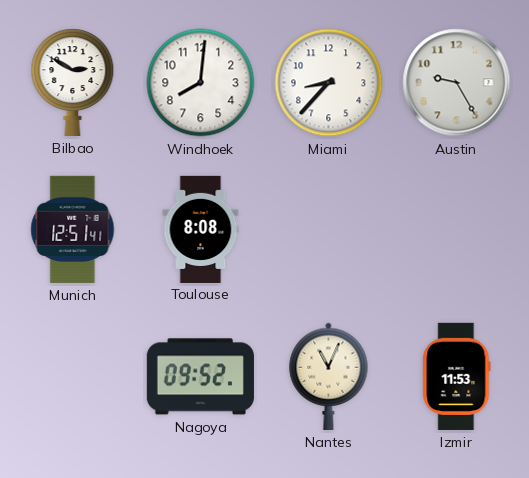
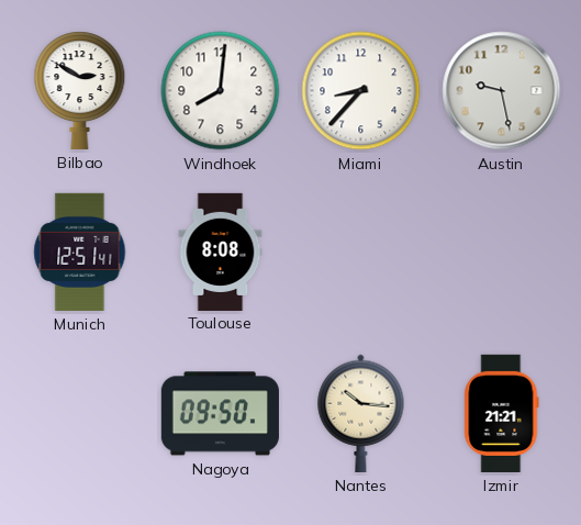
Austin: 9:25 -> 9:28 (502, 91)
Nagoya: 09:52 -> 09:50 (220, 414)
Nantes: 11:04 -> 10:16 (361, 413)
Izmir: 11:53 -> 21:21 (502, 413)
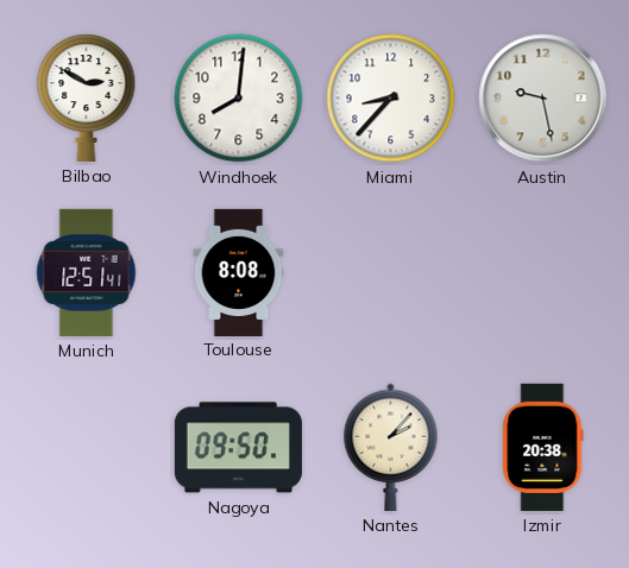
Nantes: 10:16 -> 2:07 (391, 447)
Izmir: 21:21 -> 20:38 (543, 447)
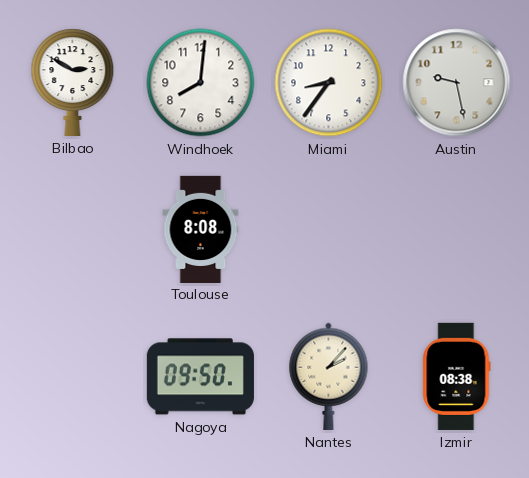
Miami: 8:37 -> 8:36 (329, 83)
Munich: 12:51 -> none (87, 272)
Izmir: 20:38 -> 08:38 (457, 376)
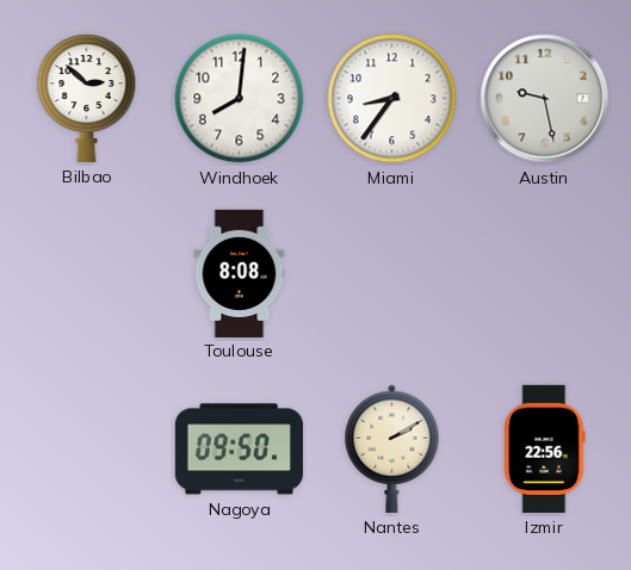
Bilbao: 2:50 -> 2:52 (87, 98)
Nantes: 2:07 -> 2:10 (392, 448)
Izmir: 08:38 -> 22:56 (545, 448)
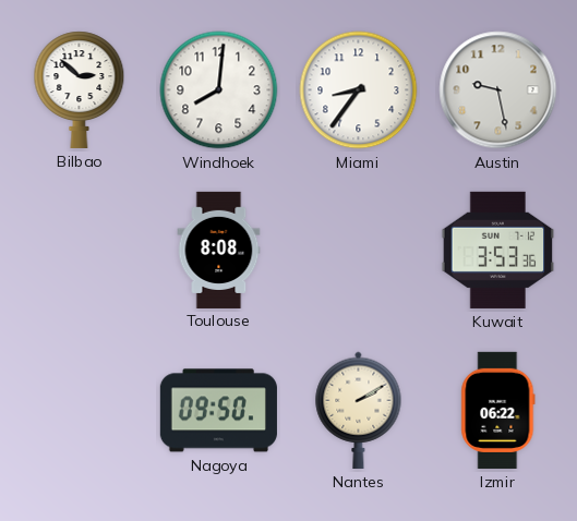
Kuwait: none -> 3:53 (498, 250)
Izmir: 22:56 -> 06:22 (498, 410)
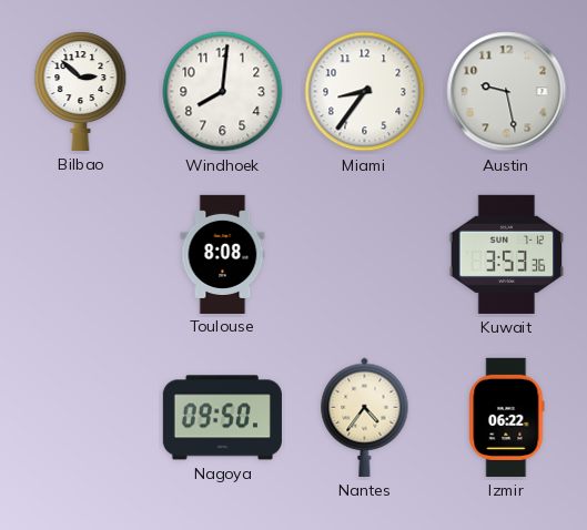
Nantes: 2:10 -> 4:36 (365, 417)
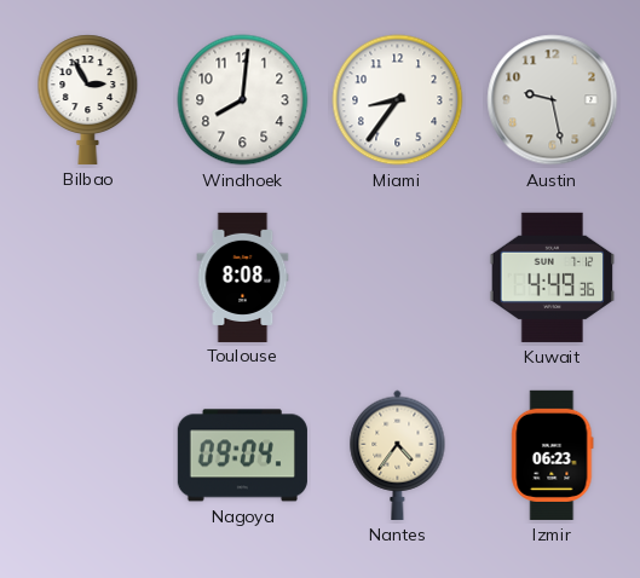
Bilbao: 2:52 -> 2:55 (88, 99)
Kuwait: 3:53 -> 4:49 (553, 277)
Nagoya: 09:50 -> 09:04 (242, 456)
Izmir: 06:22 -> 06:23 (553, 455)
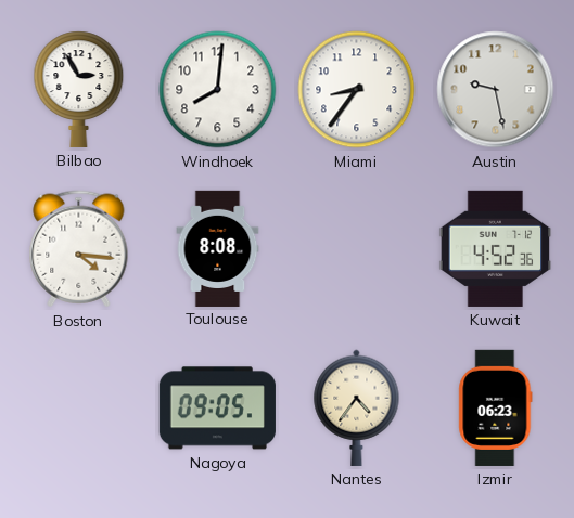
Boston: none -> 4:16 (79, 249)
Kuwait: 4:49 -> 4:52 (496, 248)
Nagoya: 09:04 -> 09:05 (217, 409)
